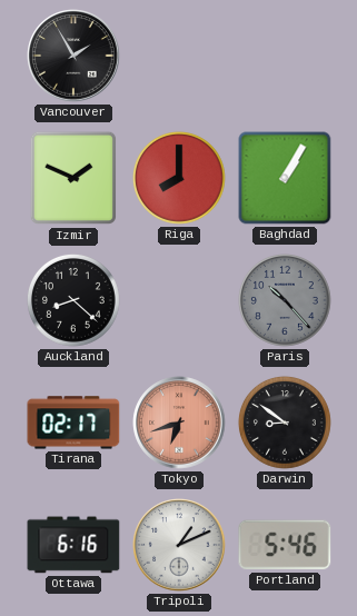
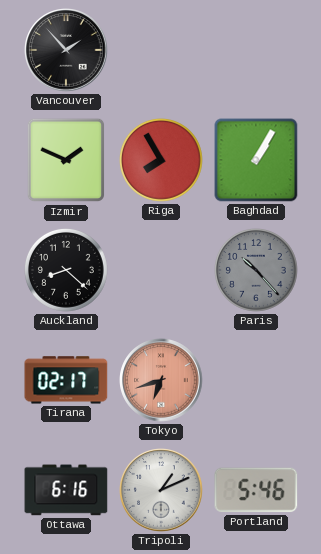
Vancouver: 1:55 -> 1:53 (66, 50)
Riga: 8:00 -> 7:55 (161, 160)
Darwin: 8:51 -> none (285, 423)
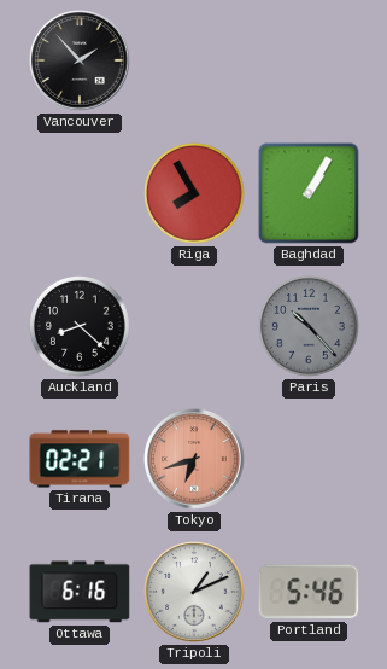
Izmir: 1:49 -> none (65, 160)
Tirana: 02:17 -> 02:21 (80, 459)
